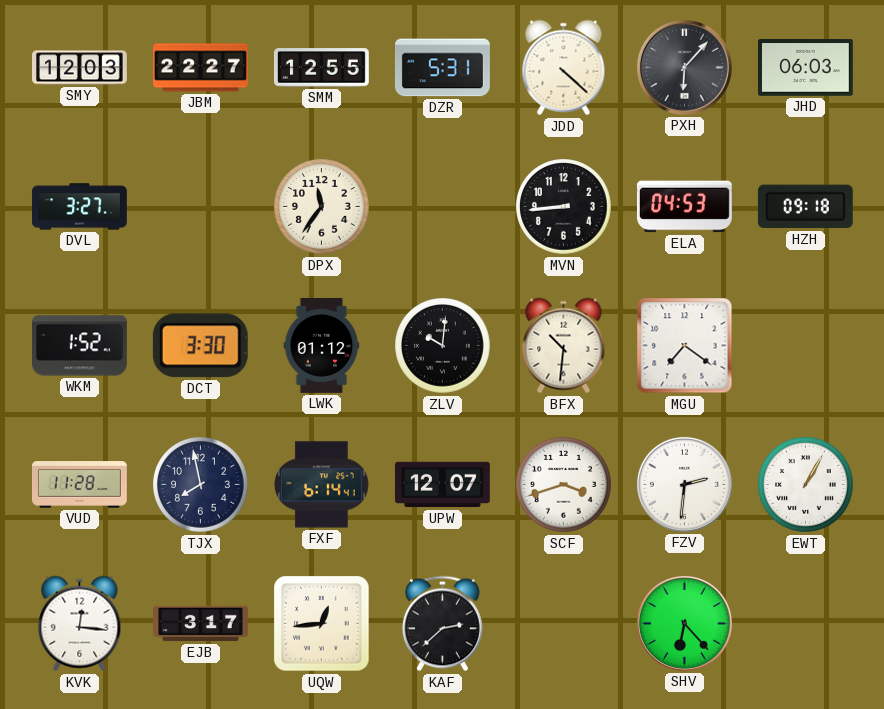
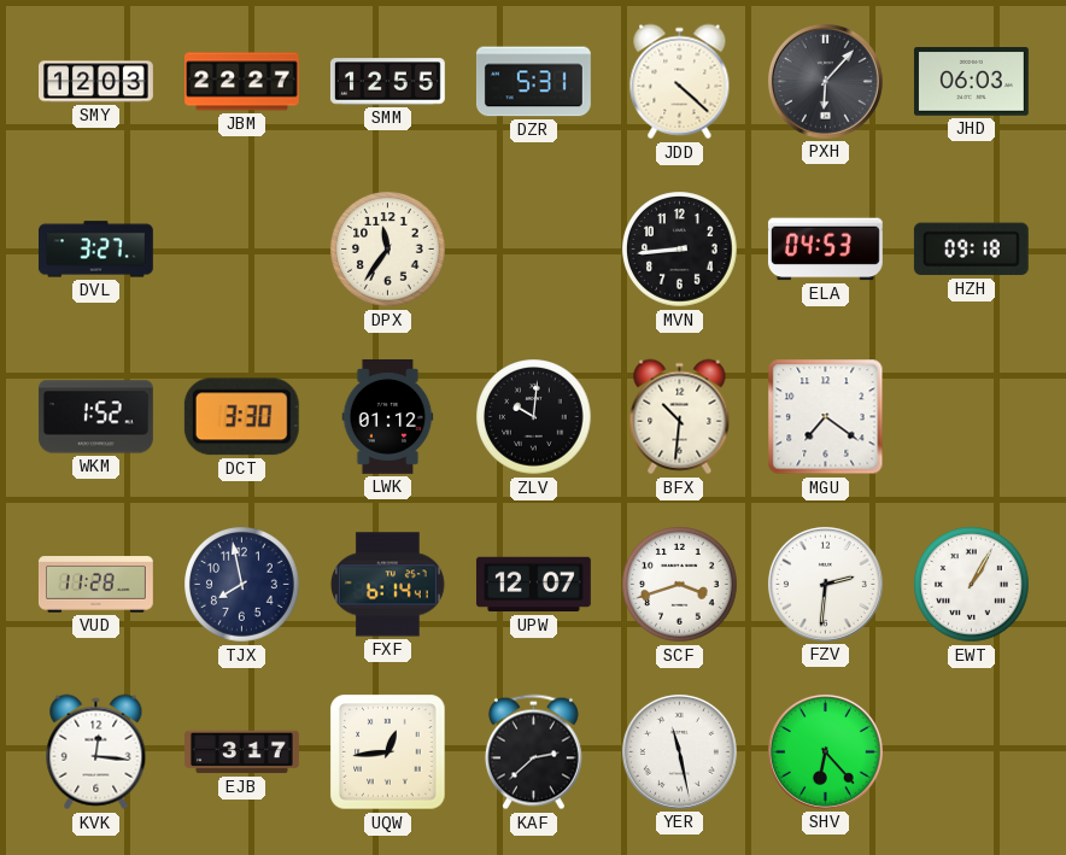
YER: none -> 11:28 (679, 751)
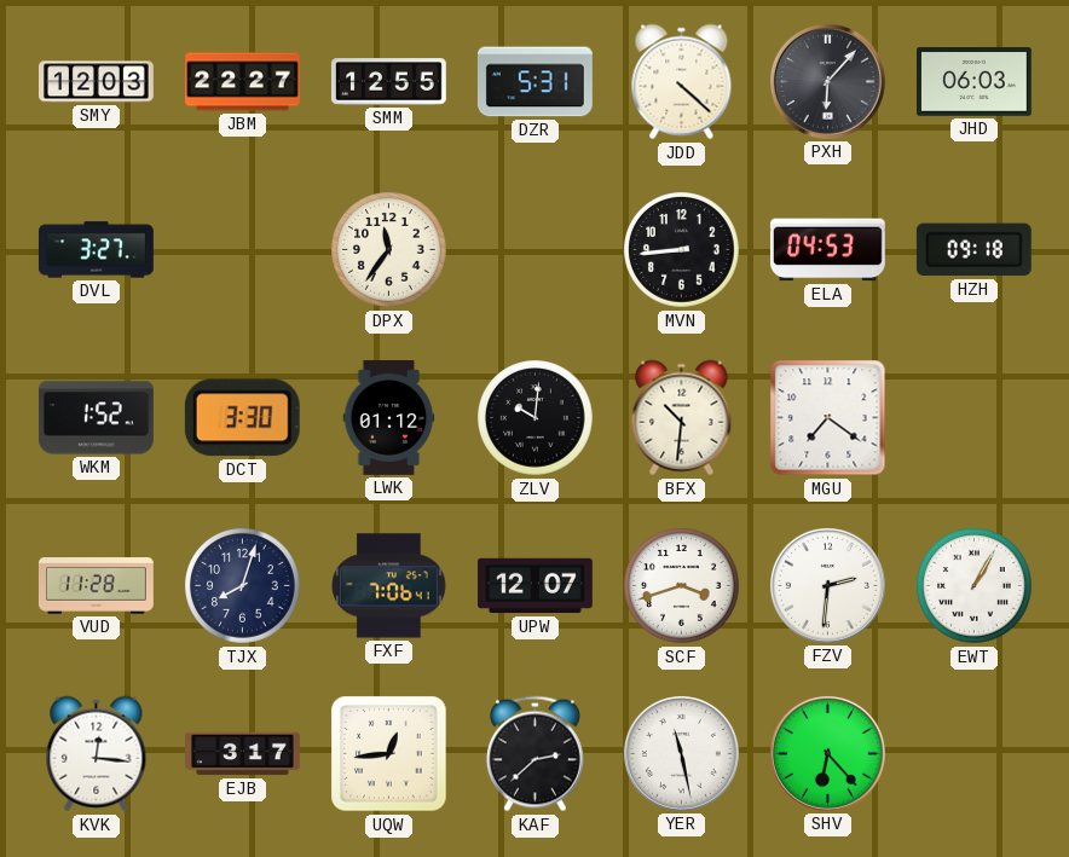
TJX: 7:58 -> 8:03 (243, 586)
FXF: 6:14 -> 7:06 (389, 586)
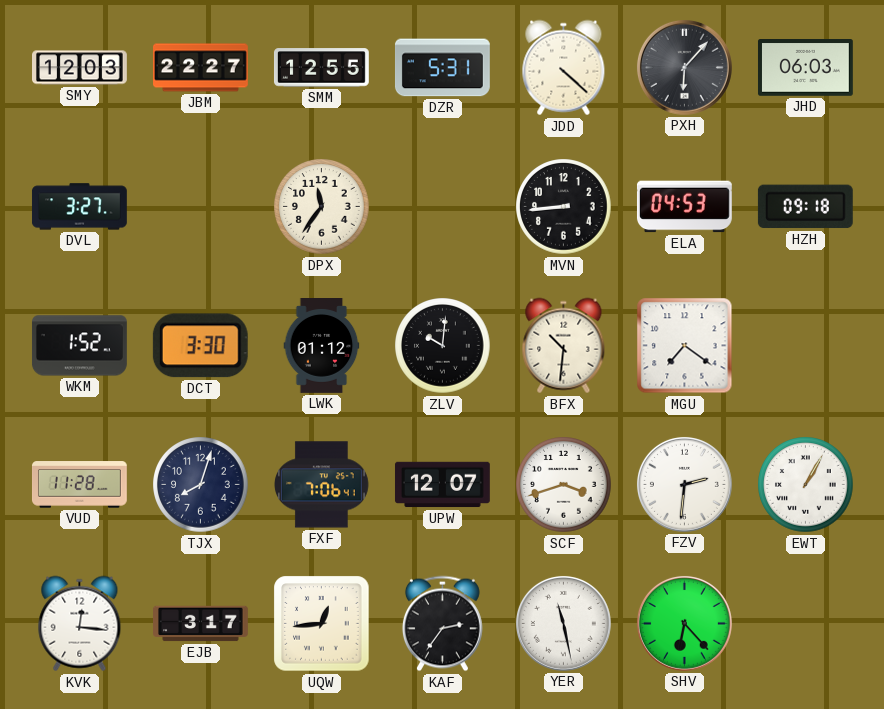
KAF: 2:38 -> 2:36 (442, 624)
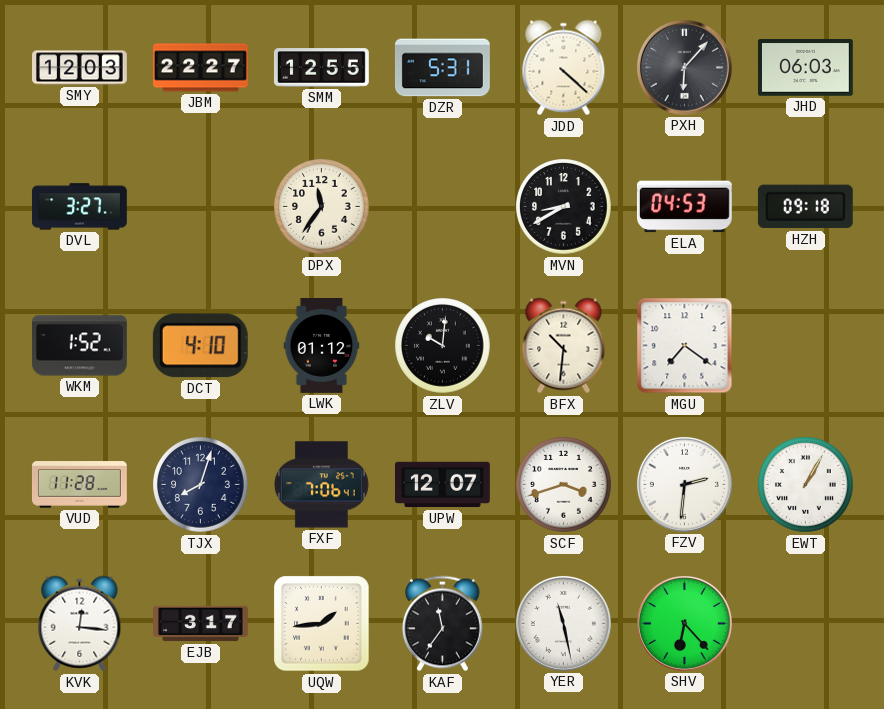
MVN: 8:44 -> 8:40 (564, 207)
DCT: 3:30 -> 4:10 (200, 346)
UQW: 12:44 -> 1:44 (322, 624)
KAF: 2:36 -> 11:36 (442, 624)
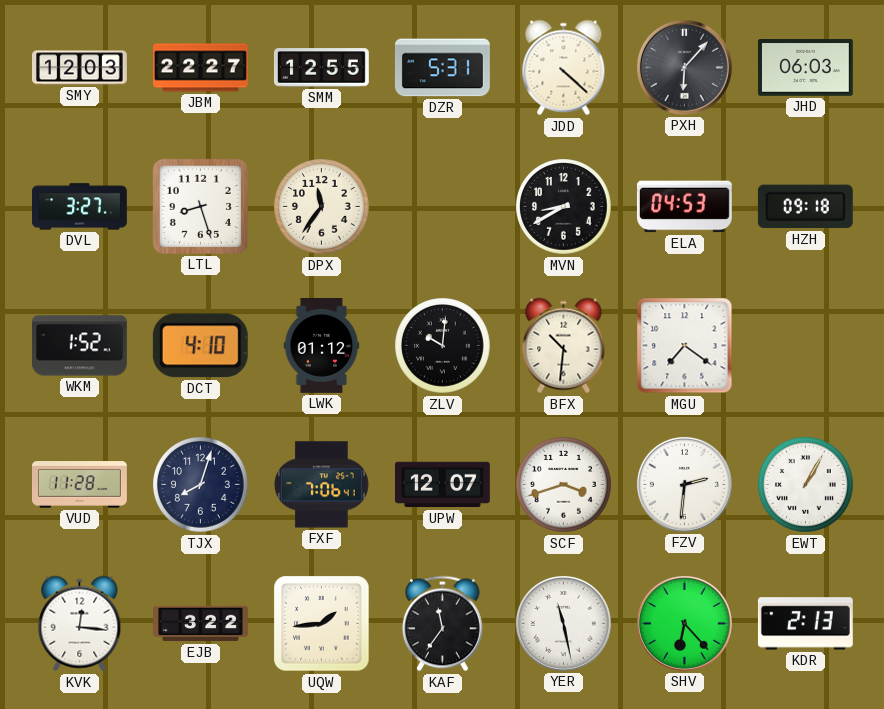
LTL: none -> 8:27 (200, 206)
EJB: 3:17 -> 3:22 (201, 624)
KDR: none -> 2:13 (805, 624)
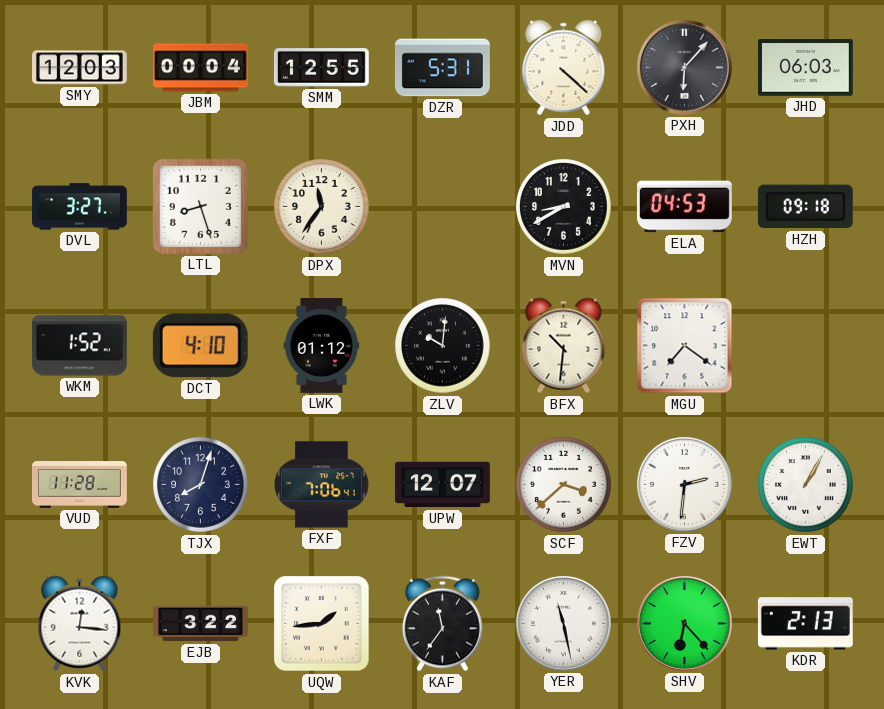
JBM: 22:27 -> 00:04 (201, 68)
SCF: 3:42 -> 3:38 (564, 485)
